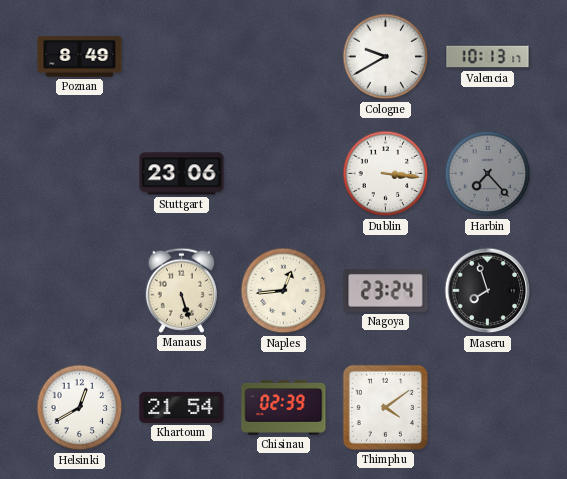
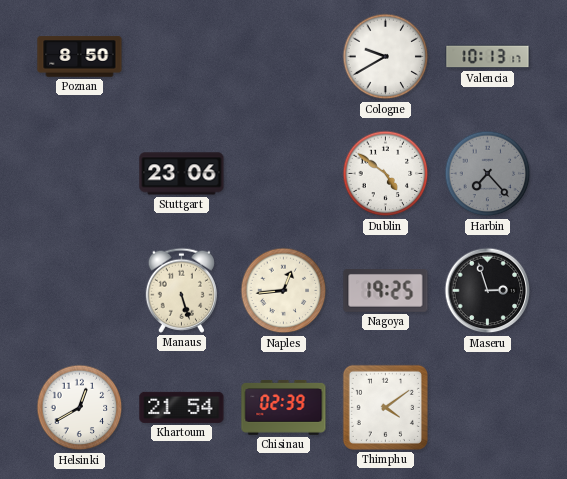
Poznan: 8:49 -> 8:50 (80, 57)
Dublin: 3:16 -> 4:51 (386, 174)
Nagoya: 23:24 -> 19:25 (386, 291)
Maseru: 7:57 -> 2:57 (488, 291)
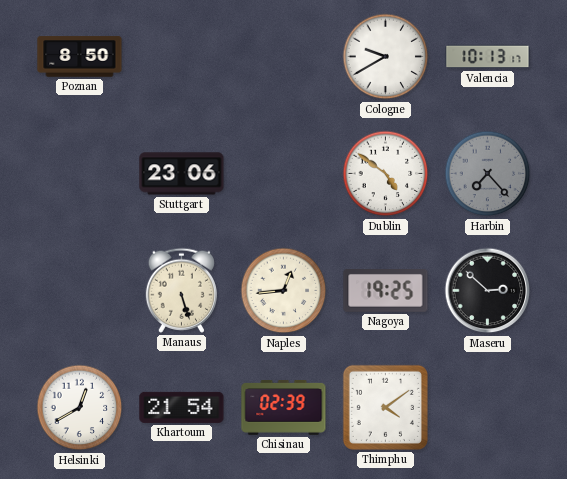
Maseru: 2:57 -> 2:52 (488, 291)
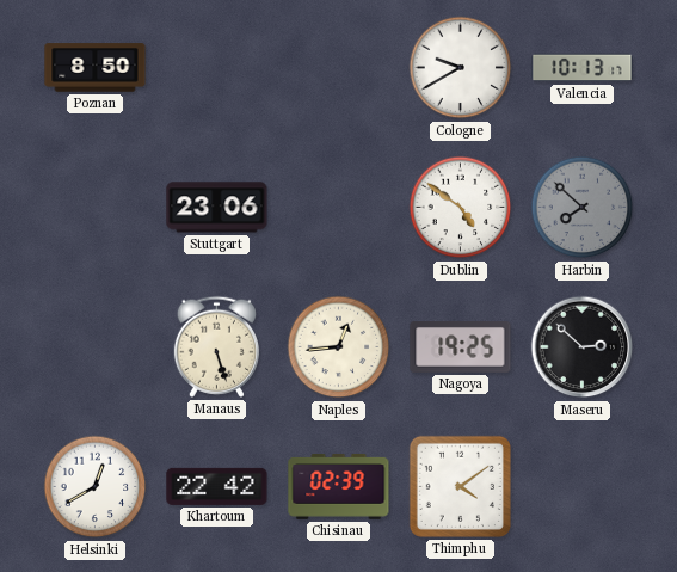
Harbin: 7:23 -> 7:52 (583, 208)
Khartoum: 21:54 -> 22:42 (217, 486)
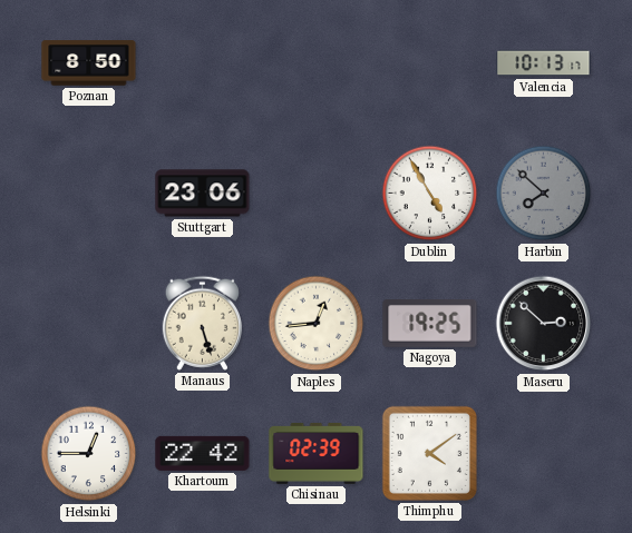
Cologne: 9:40 -> none (461, 68)
Dublin: 4:51 -> 4:55 (430, 194)
Helsinki: 12:40 -> 12:45 (89, 454)
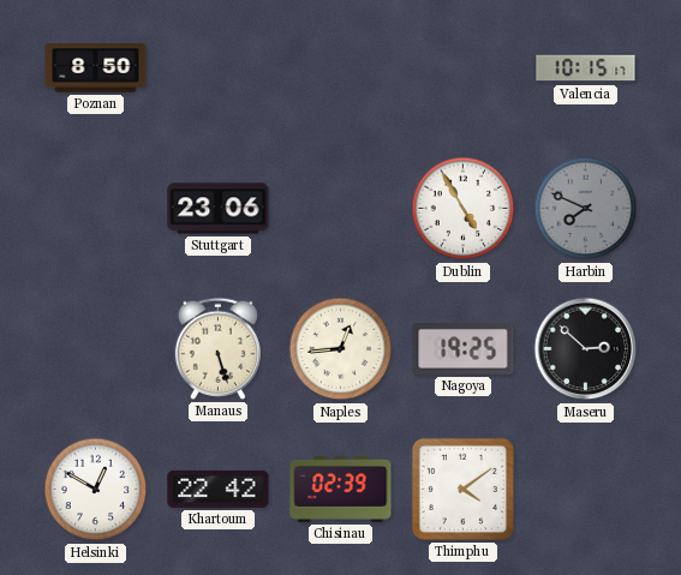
Valencia: 10:13 -> 10:15 (586, 68)
Harbin: 7:52 -> 7:49 (586, 209)
Helsinki: 12:45 -> 12:50 (96, 490)
